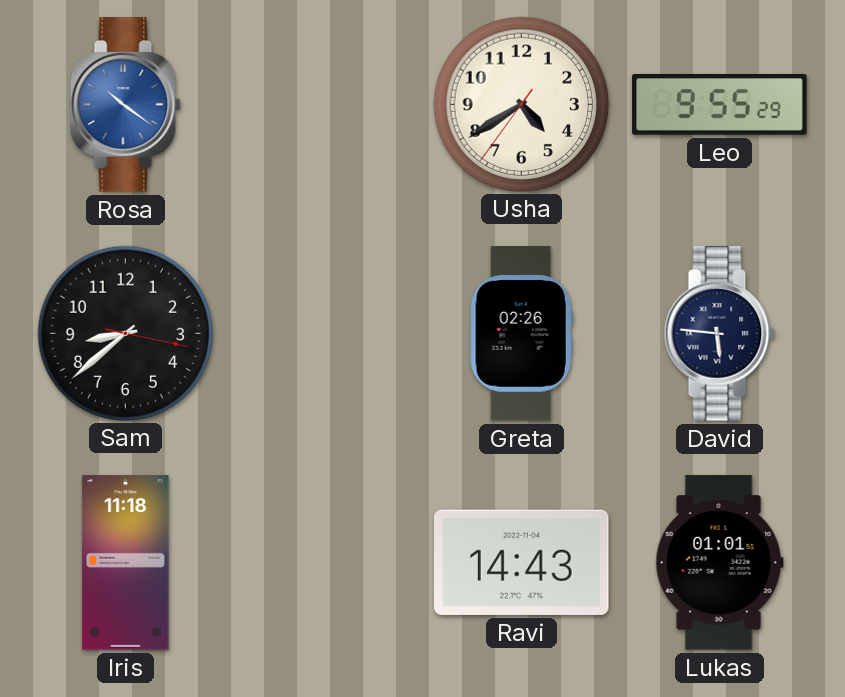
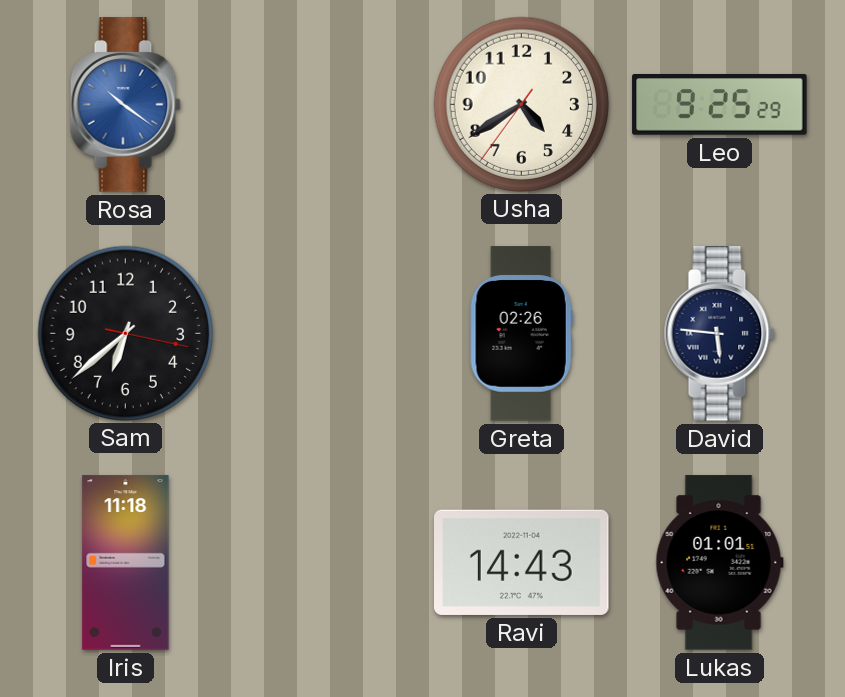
Leo: 9:55 -> 9:25 (720, 105)
Sam: 8:38 -> 6:38 (125, 333)
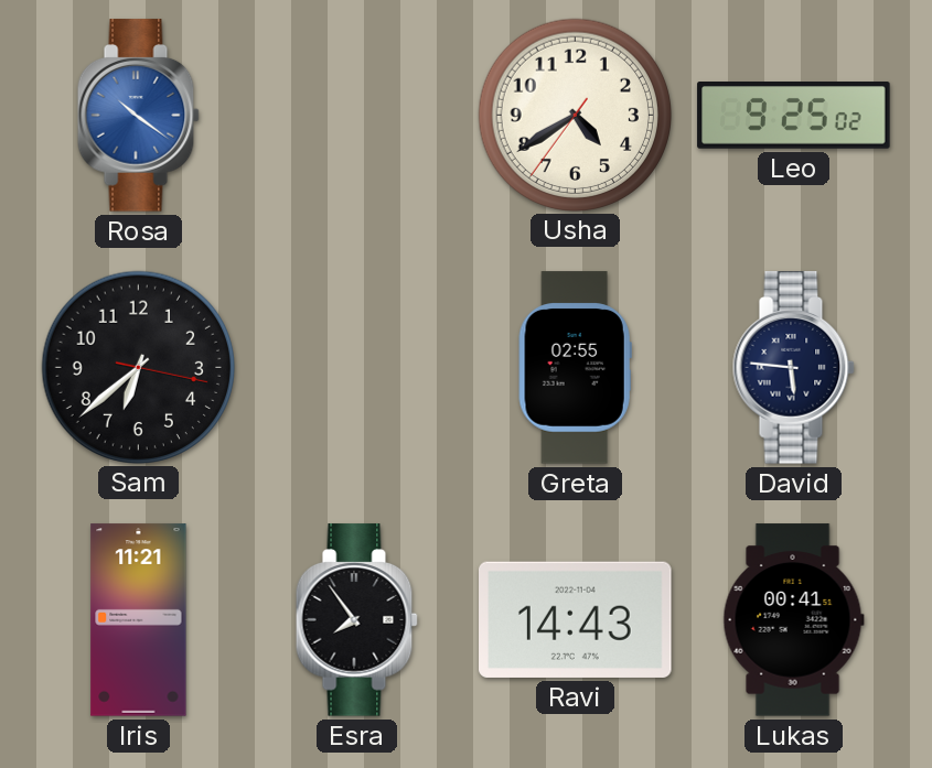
Leo: 9:25:29 -> 9:25:02 (794, 116)
Greta: 02:26 -> 02:55 (575, 368)
Iris: 11:18 -> 11:21 (139, 620)
Esra: none -> 7:54 (356, 620)
Lukas: 01:01 -> 00:41 (793, 620)
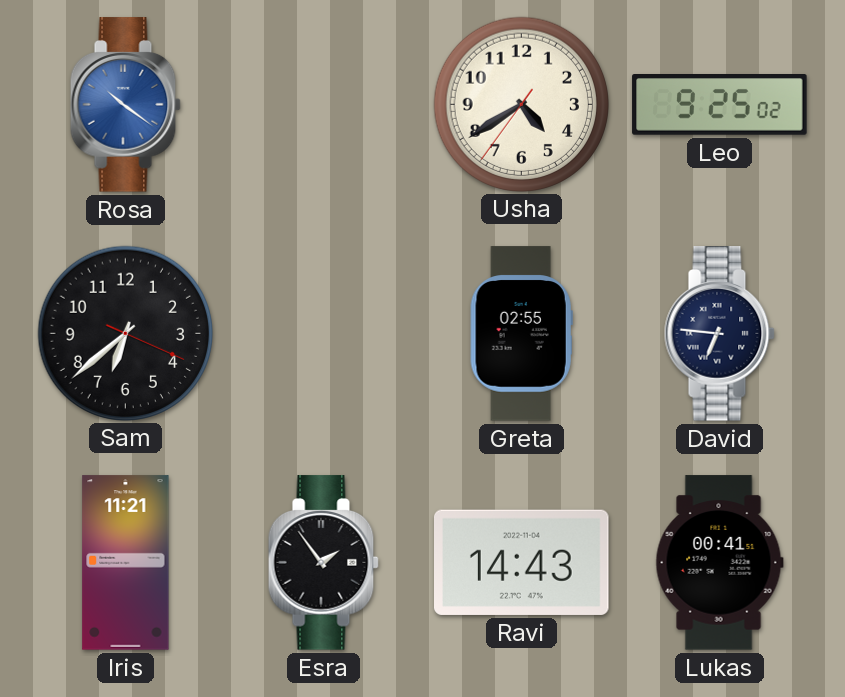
Sam: 6:38:17 -> 6:38:19 (125, 333)
David: 5:46 -> 6:46 (719, 334)
Esra: 7:54 -> 1:54 (323, 563)
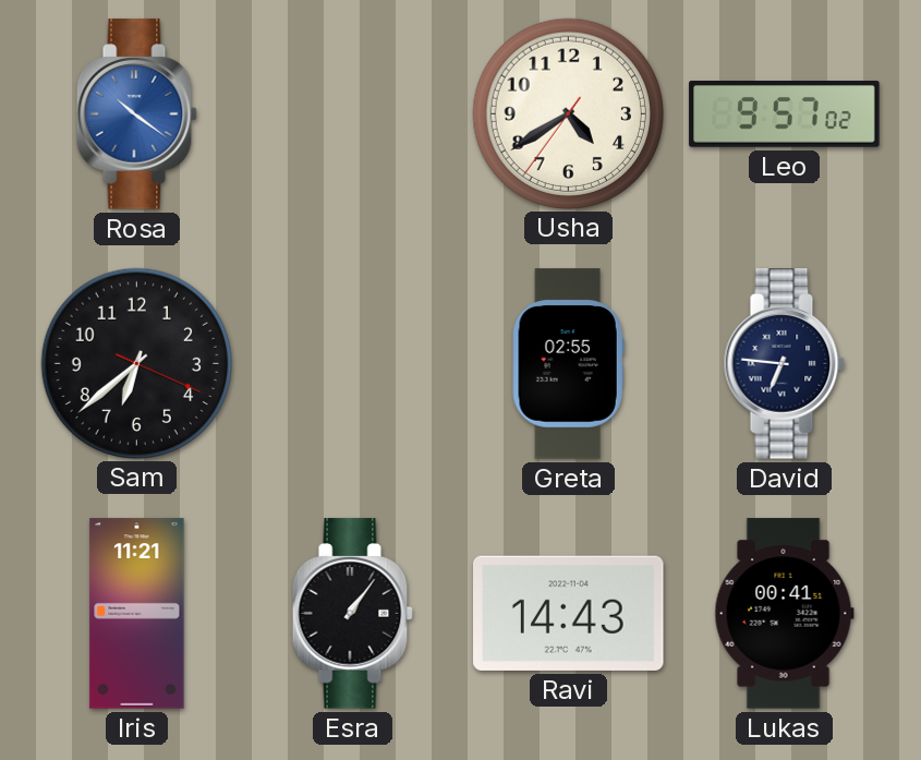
Leo: 9:25 -> 9:57 (785, 114)
Esra: 1:54 -> 1:06 (352, 614)
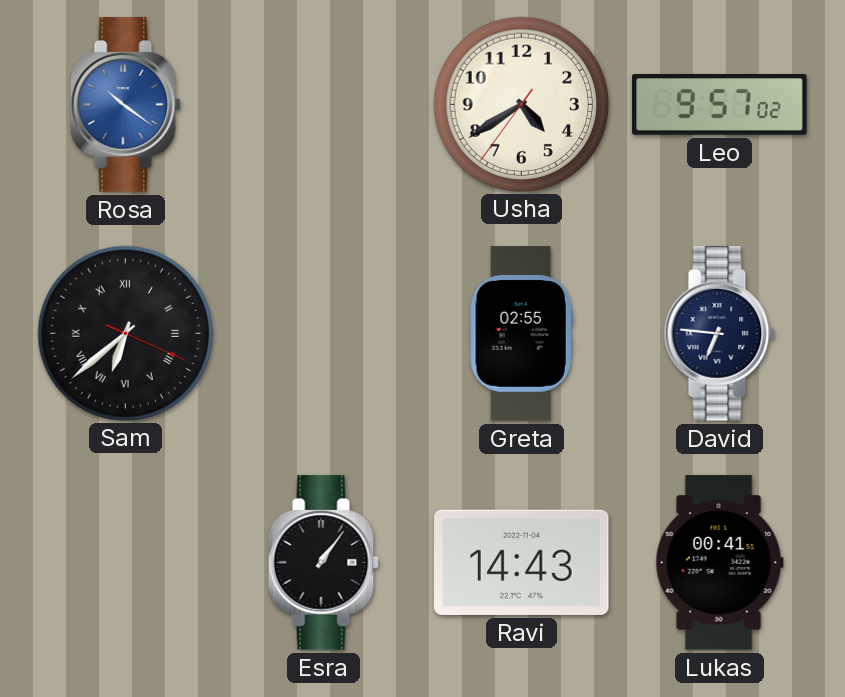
Sam numerals: Arabic -> Roman (125, 333)
Iris: 11:21 -> none (137, 614)
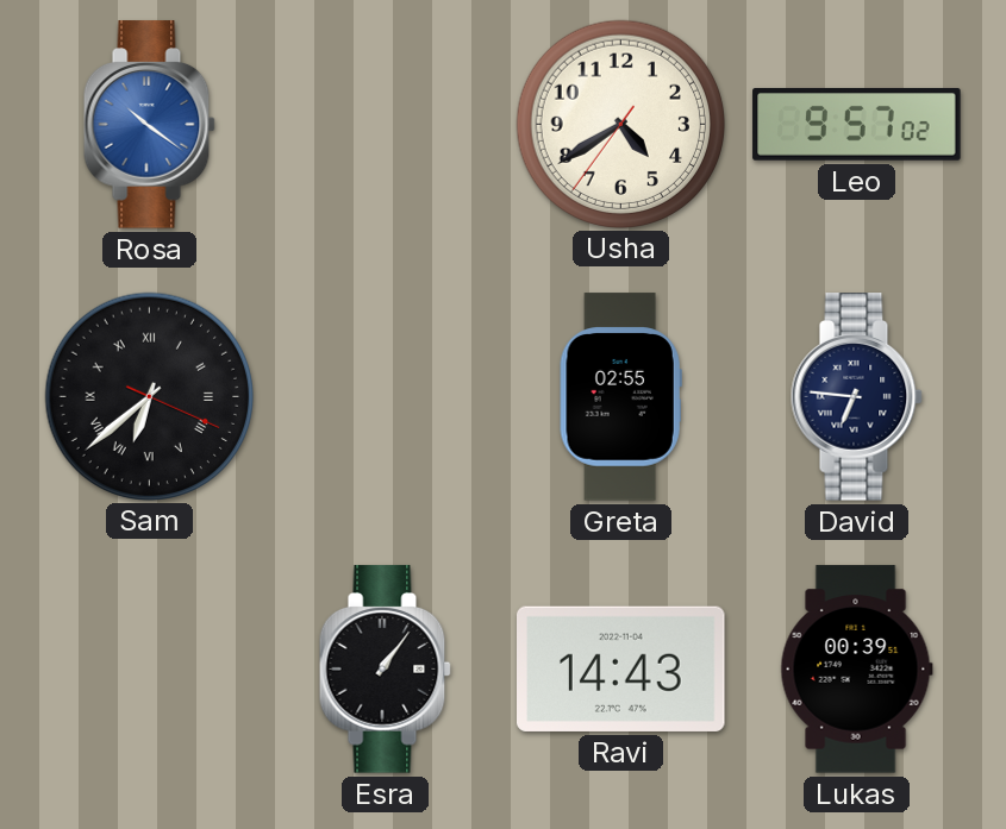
Lukas: 00:41 -> 00:39 (856, 670)
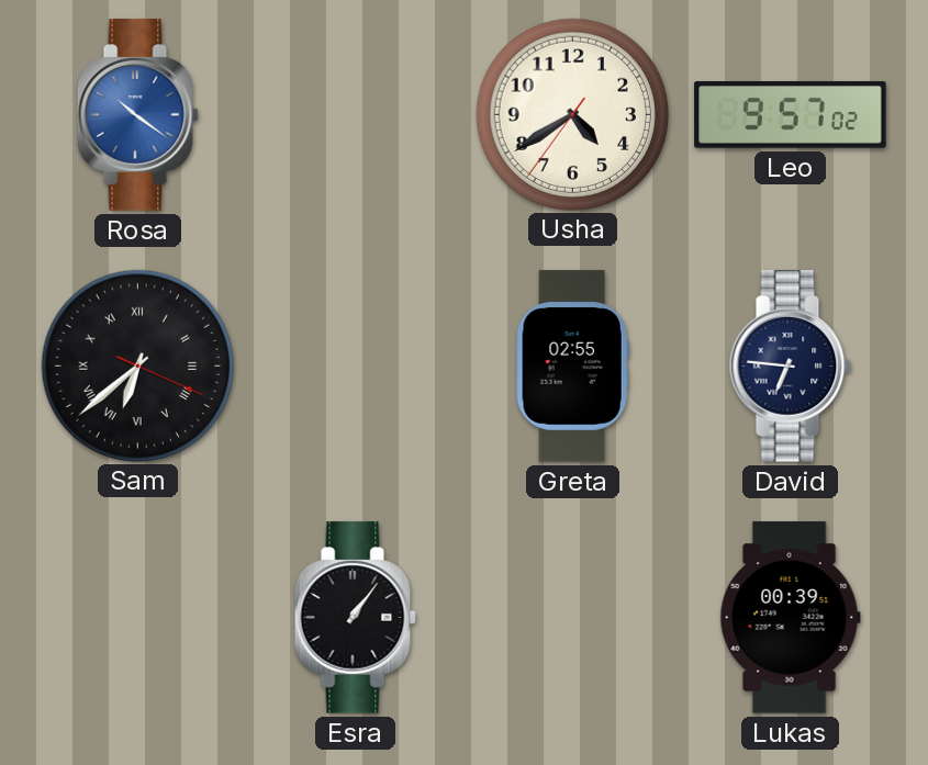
Ravi: 14:43 -> none (621, 668)
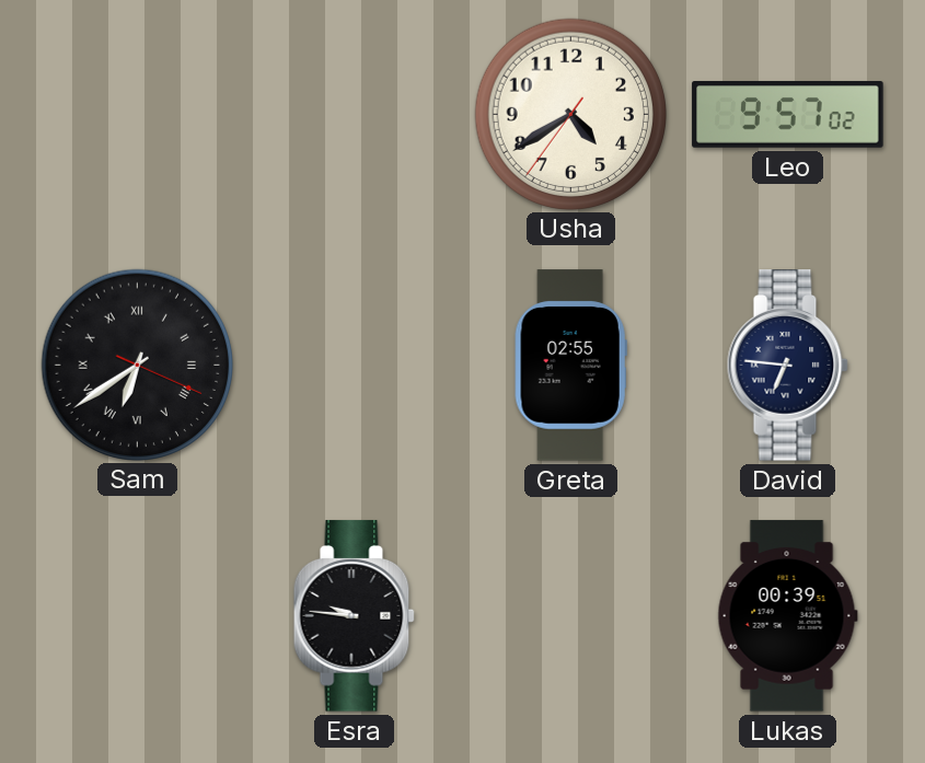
Rosa: 10:21 -> none (137, 115)
Sam: 6:38 -> 6:39 (137, 365)
Esra: 1:06 -> 9:46 (354, 616)
